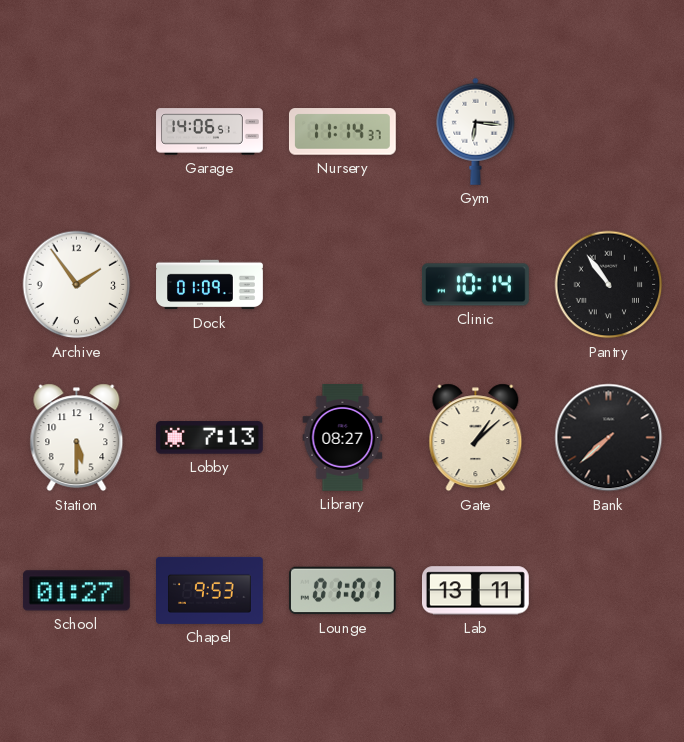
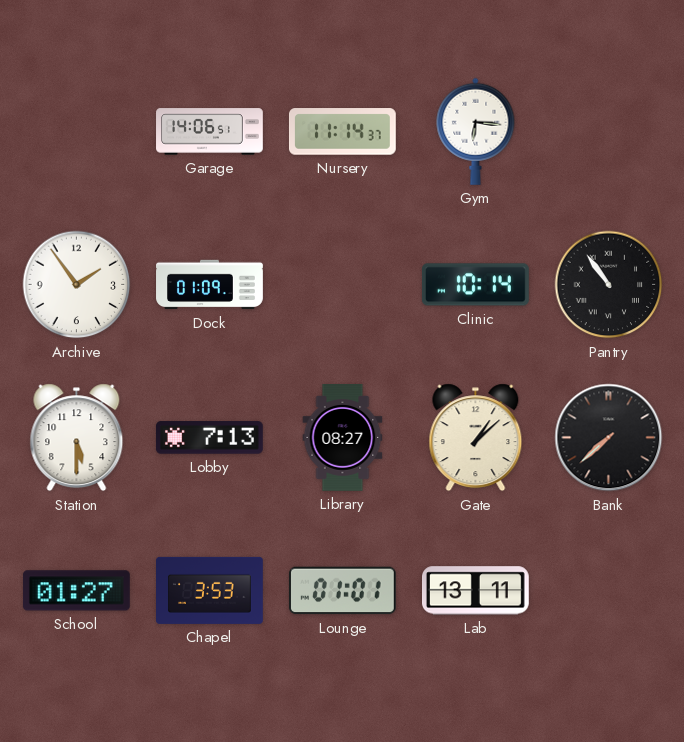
Chapel: 9:53 -> 3:53 (210, 590)
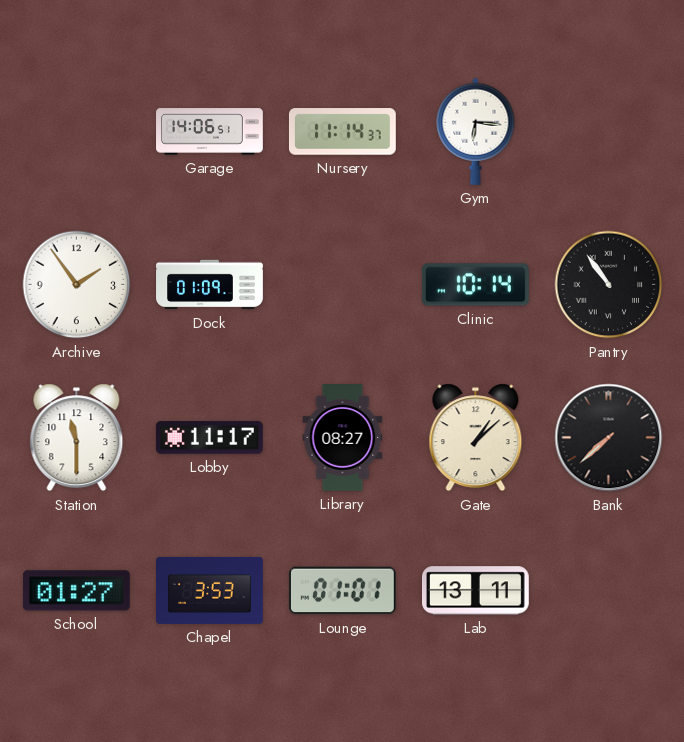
Station: 5:30 -> 11:30 (77, 438)
Lobby: 7:13 -> 11:17 (209, 438)
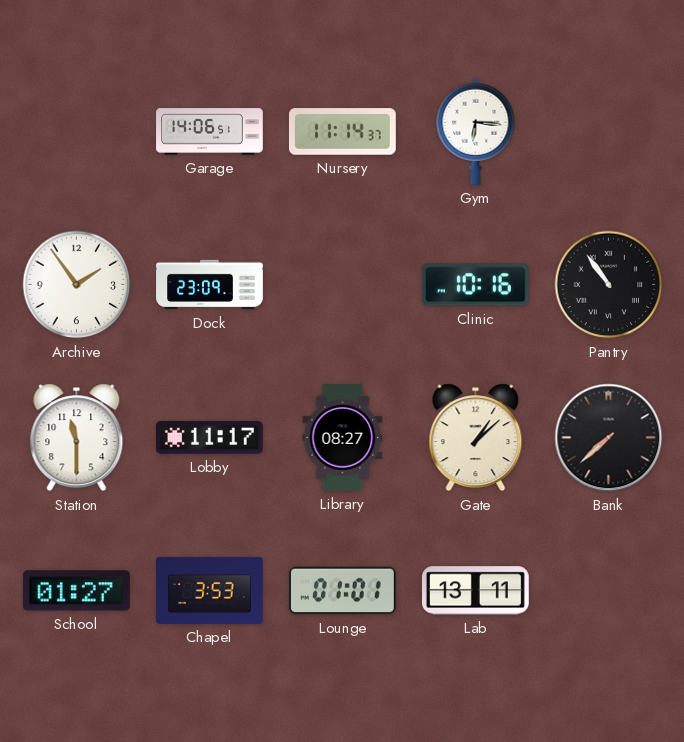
Dock: 01:09 -> 23:09 (210, 285)
Clinic: 10:14 -> 10:16 (475, 285)
